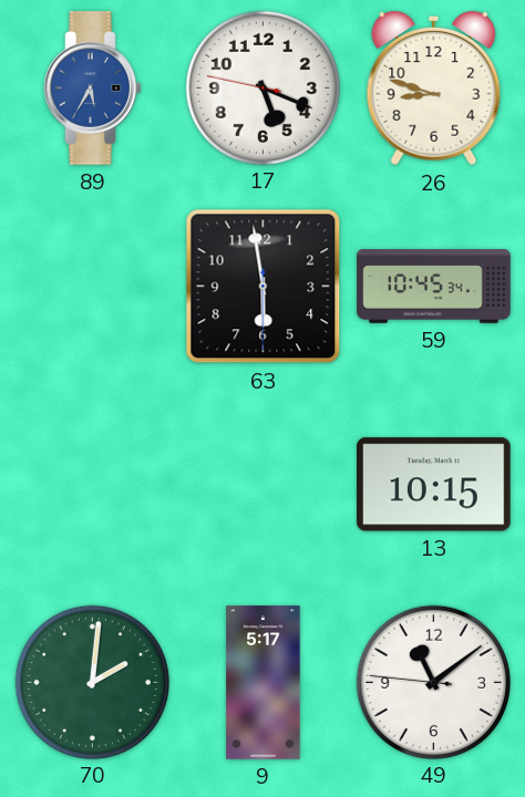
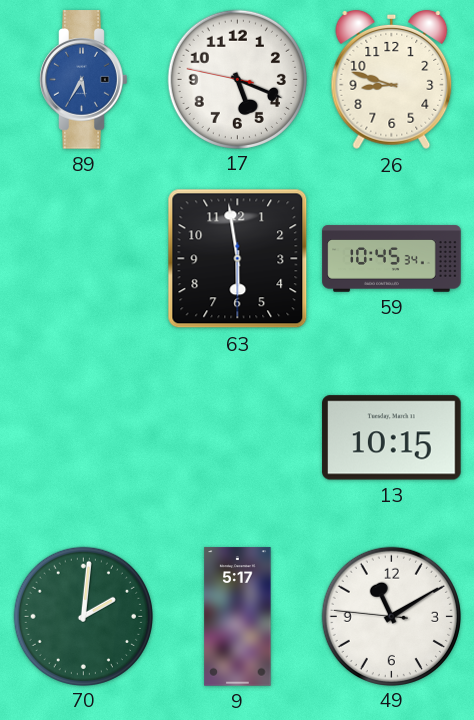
49: 11:08 -> 11:09 (391, 616)
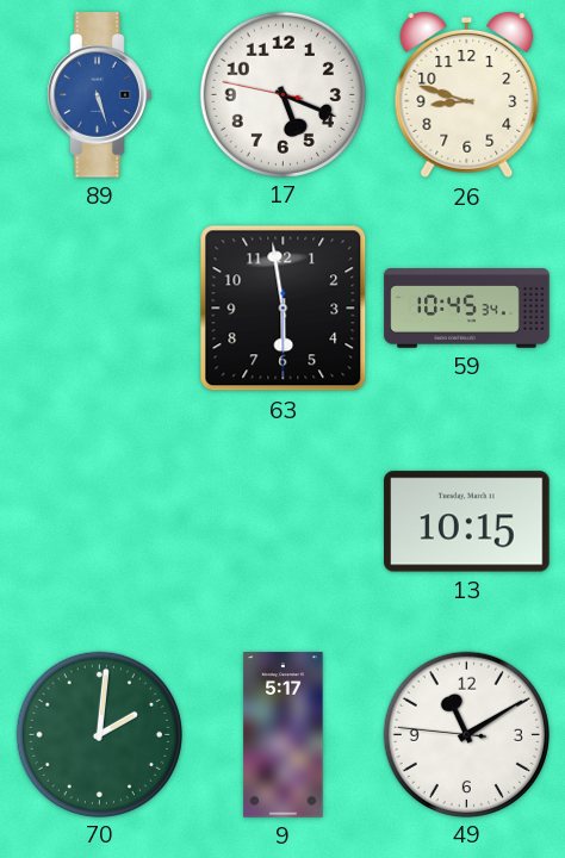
89: 5:35 -> 5:27 (100, 95)
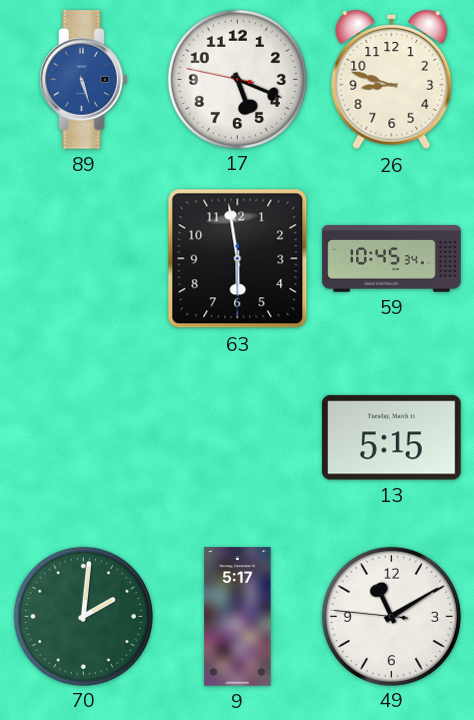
13: 10:15 -> 5:15 (392, 438)
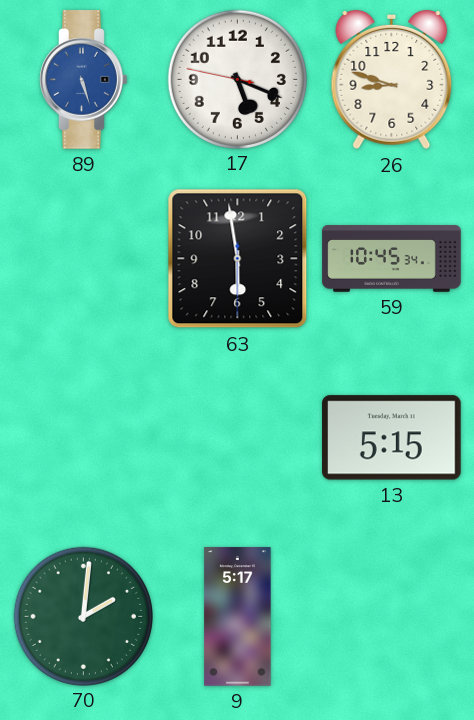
49: 11:09 -> none (391, 616)
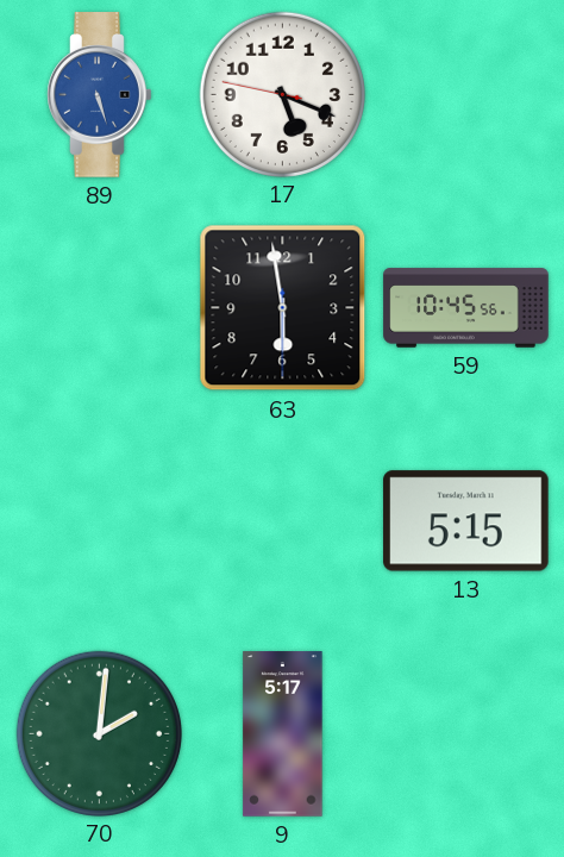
26: 8:48 -> none (392, 81)
59: 10:45:34 -> 10:45:56 (466, 308)
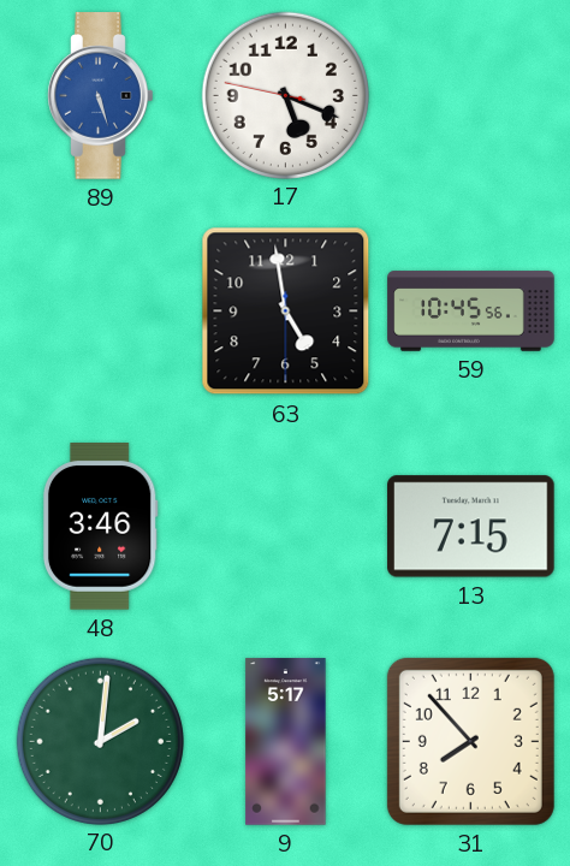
63: 5:58 -> 4:58 (286, 312)
48: none -> 3:46 (100, 527)
13: 5:15 -> 7:15 (471, 527)
31: none -> 7:53 (470, 741)
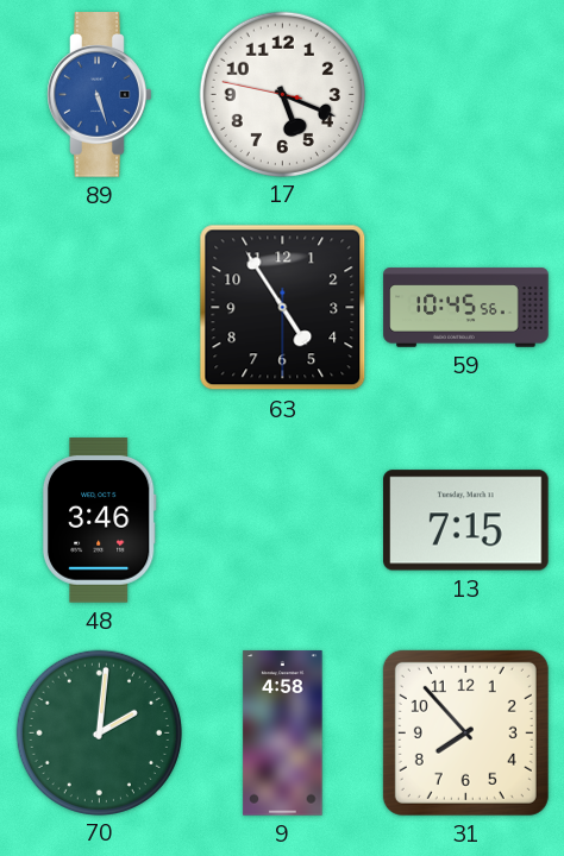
63: 4:58 -> 4:54 (283, 308)
9: 5:17 -> 4:58 (283, 734)
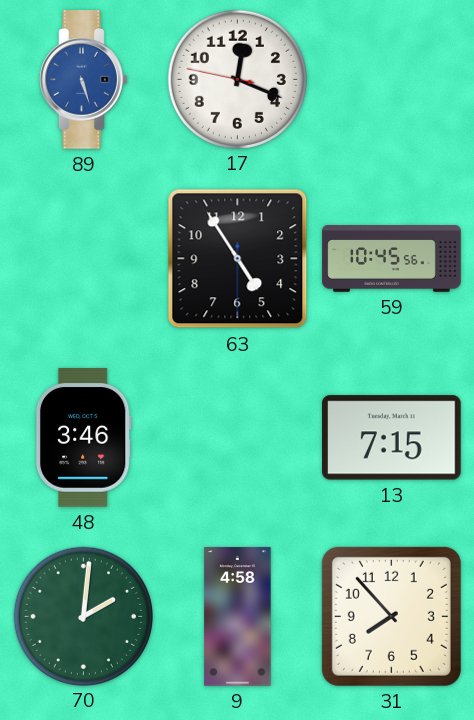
17: 5:18 -> 12:18 (237, 79)
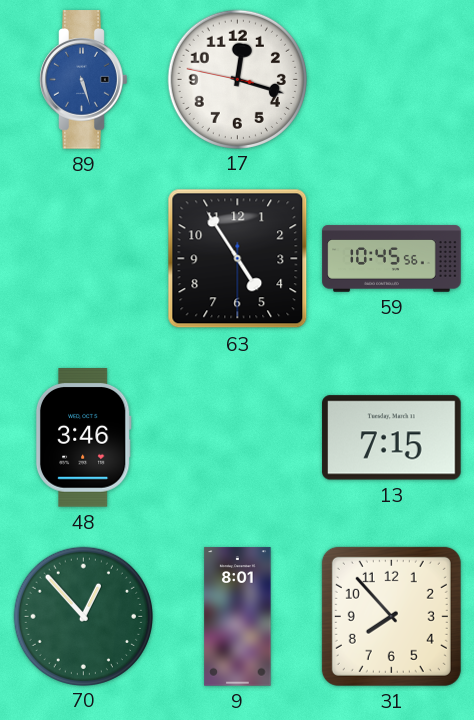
17: 12:18 -> 12:17 (237, 79)
70: 2:01 -> 12:53 (83, 616)
9: 4:58 -> 8:01 (238, 617)
